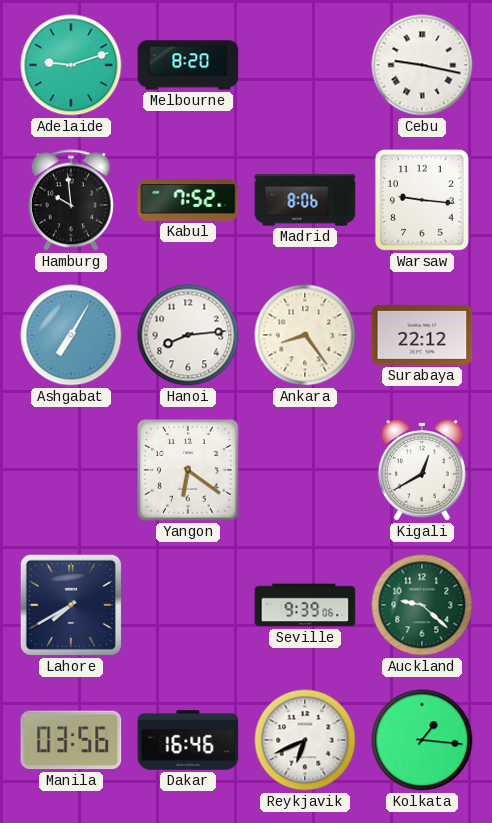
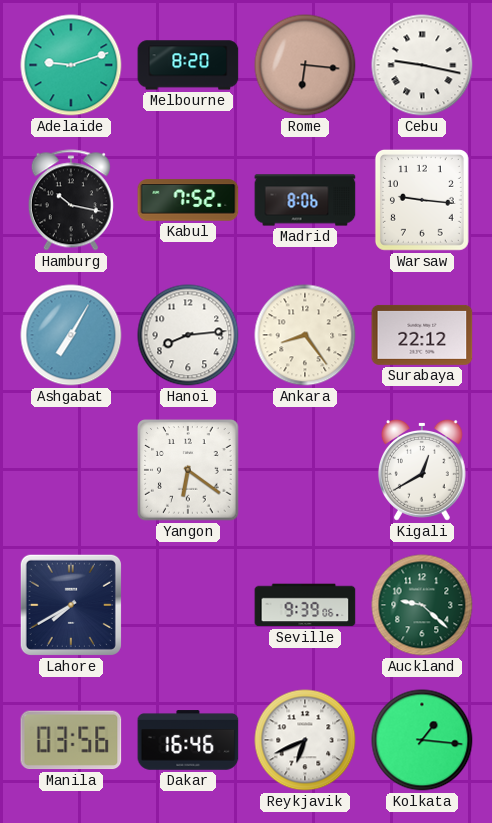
Rome: none -> 6:16 (305, 65)
Hamburg: 9:59 -> 10:17 (71, 200)
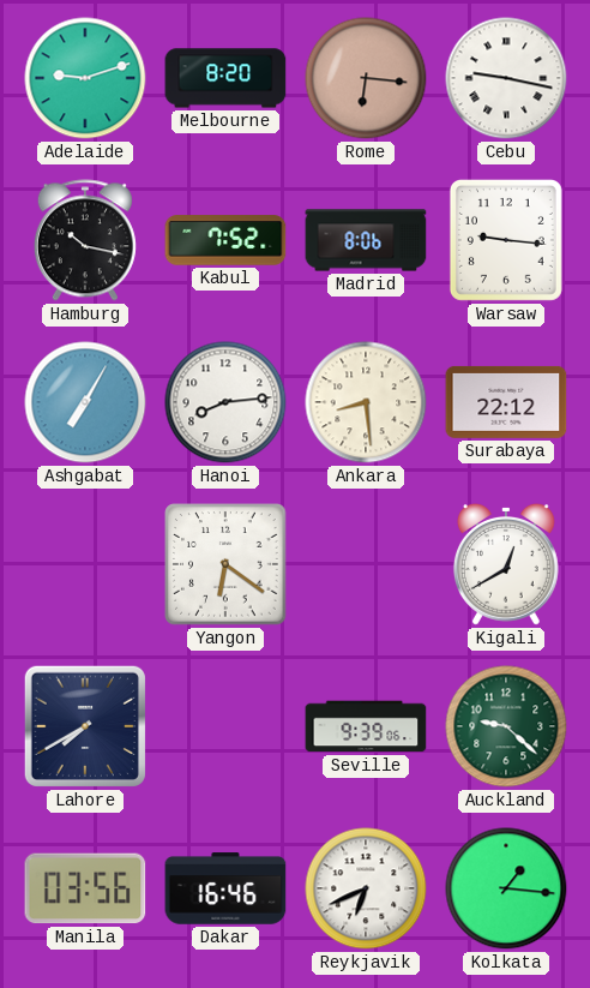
Ankara: 8:24 -> 8:29 (366, 402)
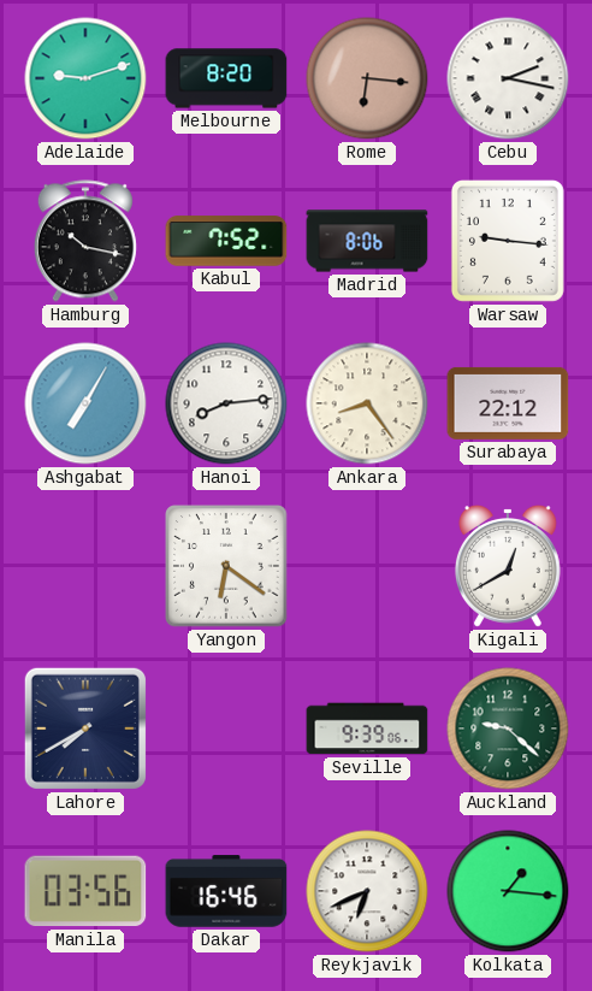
Cebu: 9:17 -> 2:17 (508, 78)
Ankara: 8:29 -> 8:24 (367, 403)
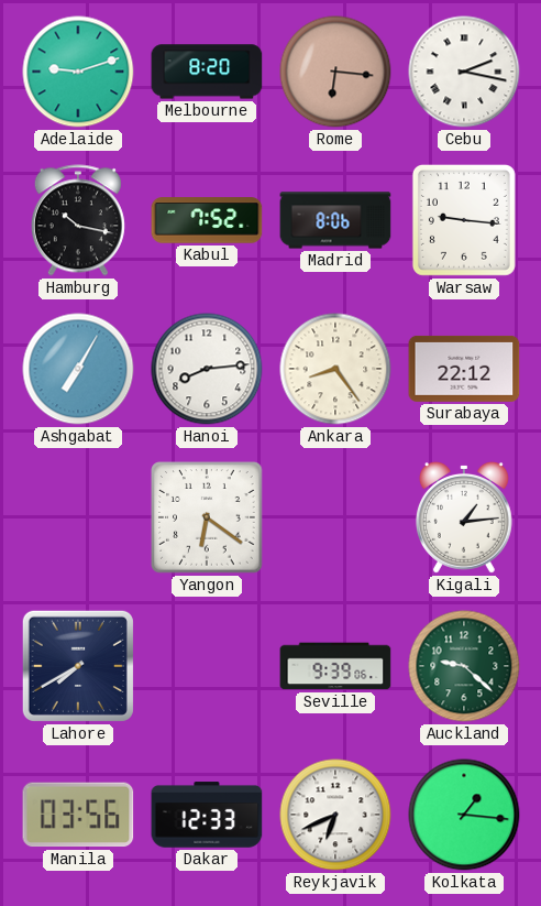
Kigali: 12:40 -> 1:14 (464, 517)
Dakar: 16:46 -> 12:33 (207, 815)
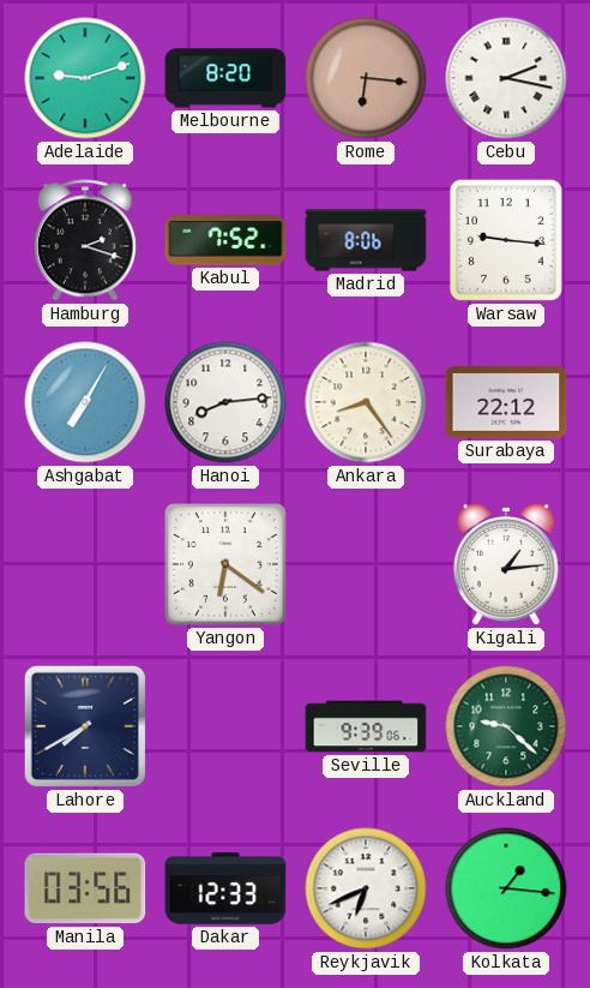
Hamburg: 10:17 -> 2:18 (85, 240)
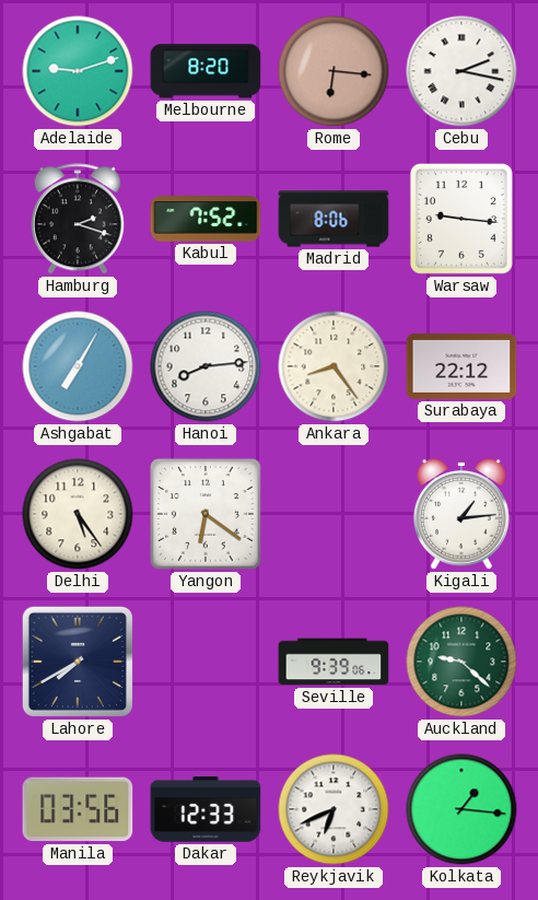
Delhi: none -> 5:24 (78, 514)
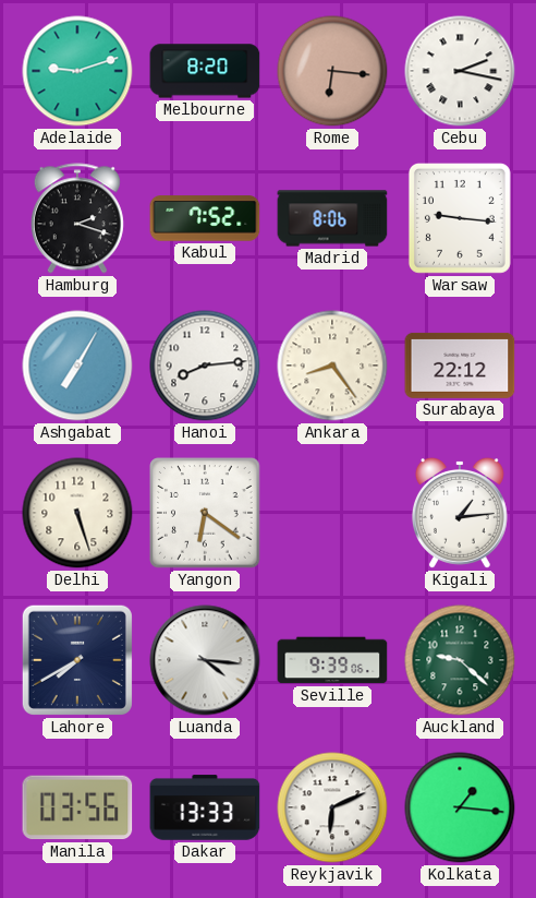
Delhi: 5:24 -> 5:27 (77, 513)
Luanda: none -> 4:16 (205, 660)
Dakar: 12:33 -> 13:33 (205, 807)
Reykjavik: 6:41 -> 6:11 (332, 807)
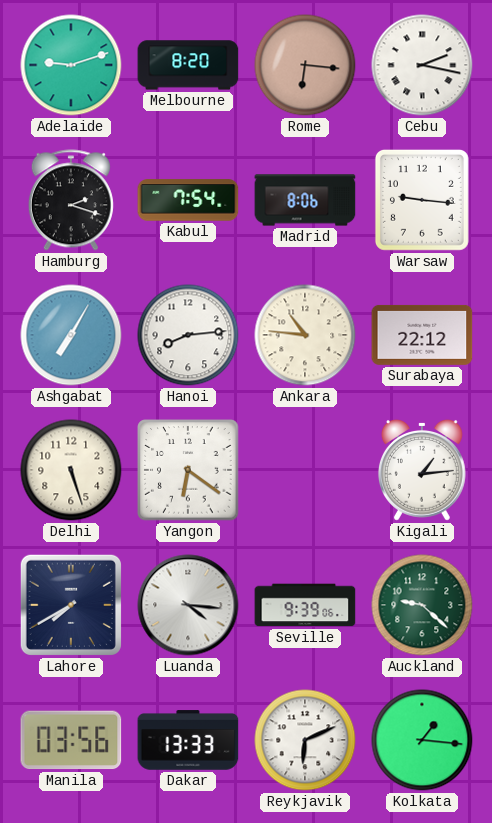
Kabul: 7:52 -> 7:54 (188, 200)
Ankara: 8:24 -> 10:46 (305, 335)
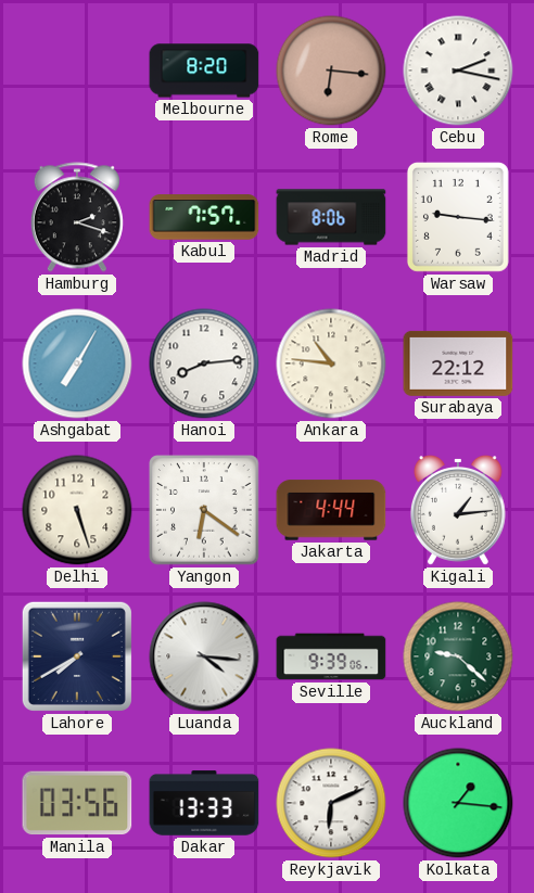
Adelaide: 9:12 -> none (71, 65)
Kabul: 7:54 -> 7:57 (204, 217)
Jakarta: none -> 4:44 (331, 510)
